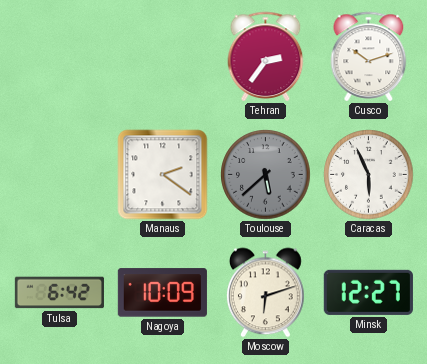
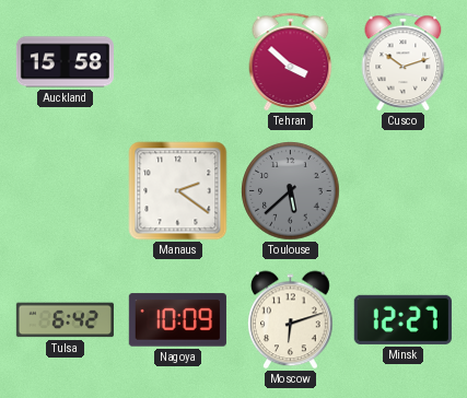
Auckland: none -> 15:58 (65, 62)
Tehran: 2:36 -> 3:52 (291, 61)
Caracas: 5:56 -> none (369, 175)
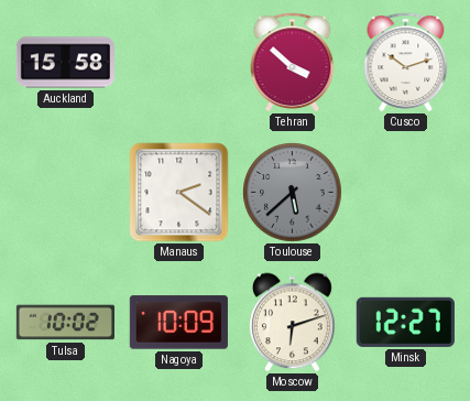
Tulsa: 6:42 -> 10:02 (65, 323)
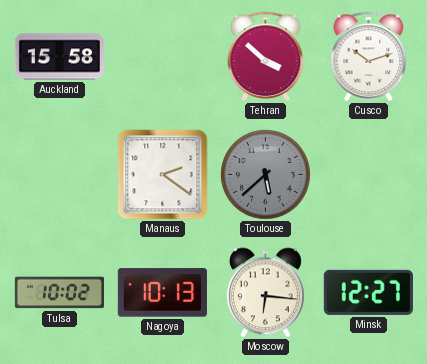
Nagoya: 10:09 -> 10:13 (162, 293)
Moscow: 6:12 -> 6:16 (266, 293)
